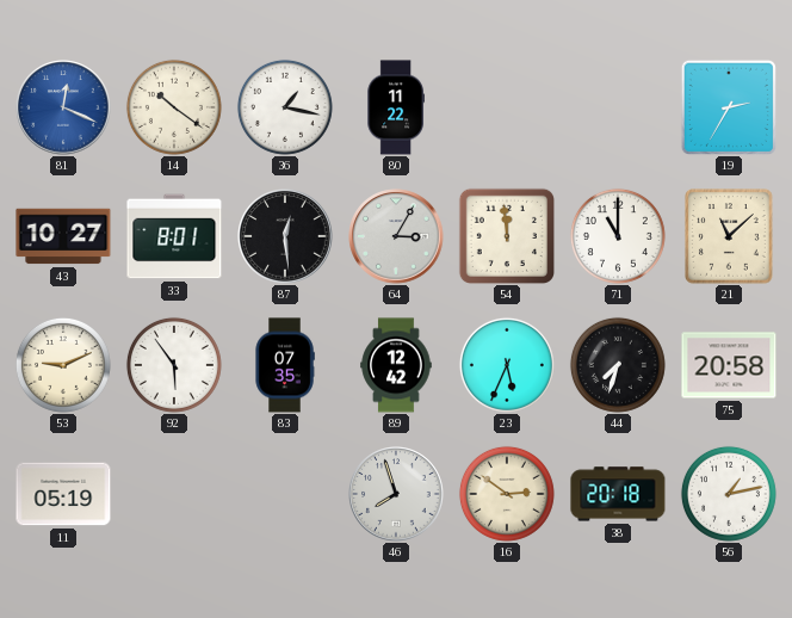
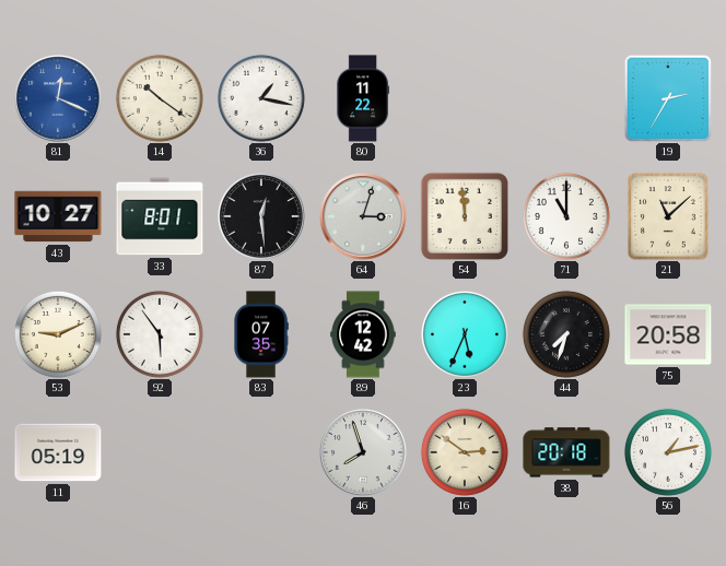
64: 3:05 -> 3:03 (363, 216)
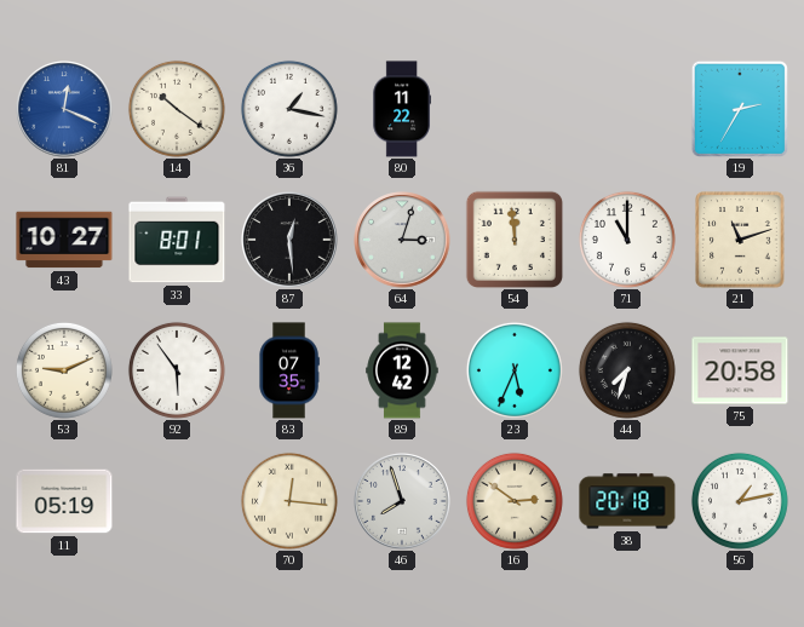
21: 11:08 -> 11:12 (741, 240)
70: none -> 12:16 (289, 501)
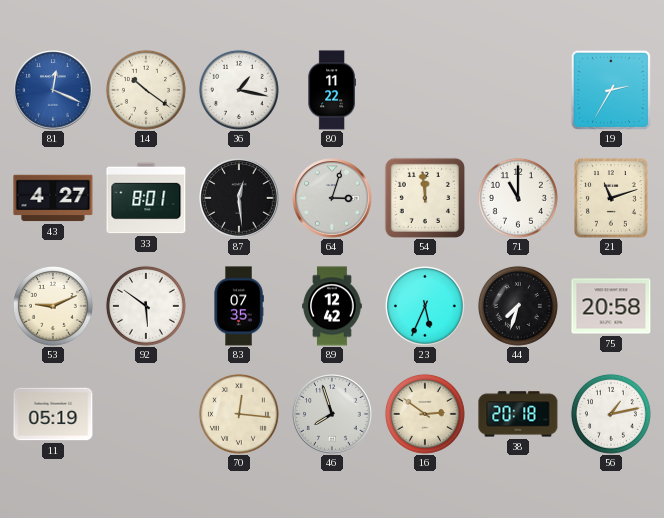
43: 10:27 -> 4:27 (53, 198)
92: 5:54 -> 5:51 (146, 306)
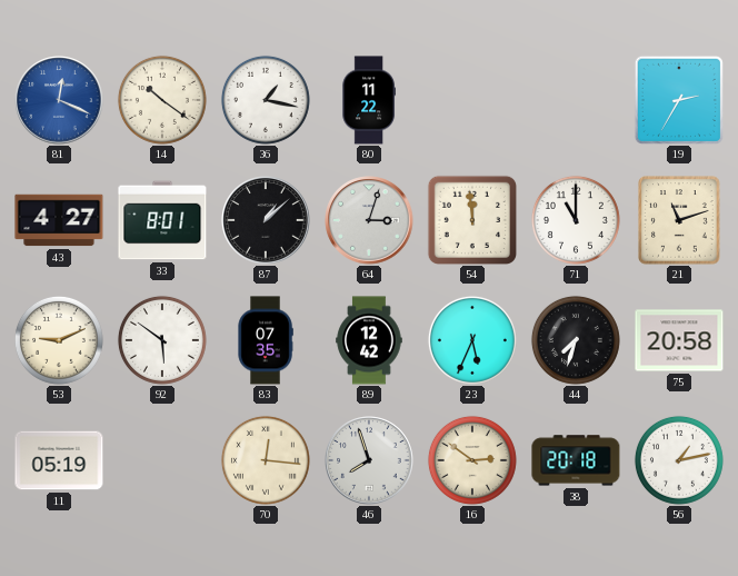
87: 12:29 -> 1:08 (266, 220)
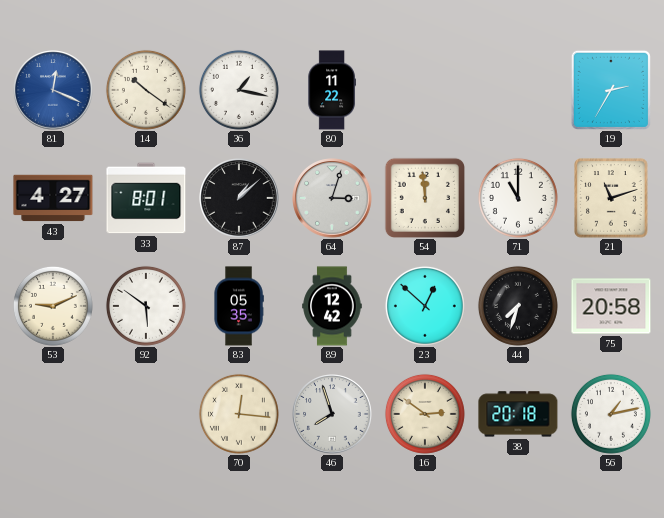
83: 07:35 -> 05:35 (239, 306)
23: 5:34 -> 12:52 (425, 306)
11: 05:19 -> none (59, 460)
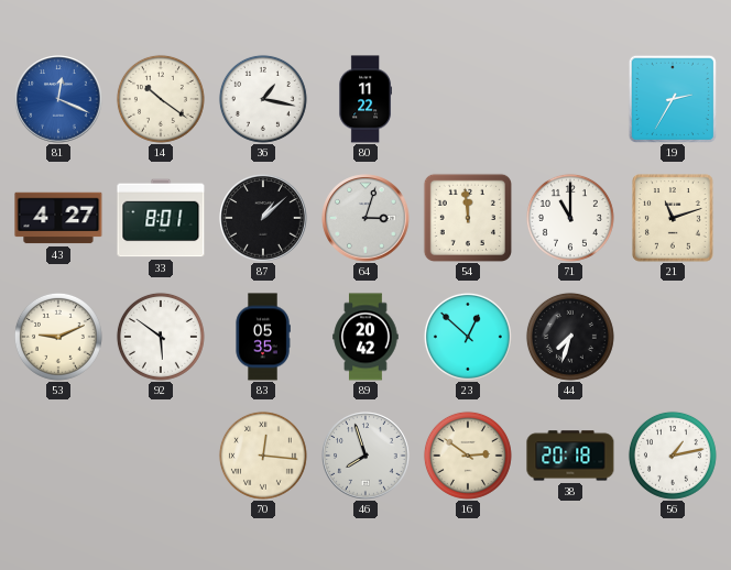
89: 12:42 -> 20:42 (365, 337)
75: 20:58 -> none (611, 306)
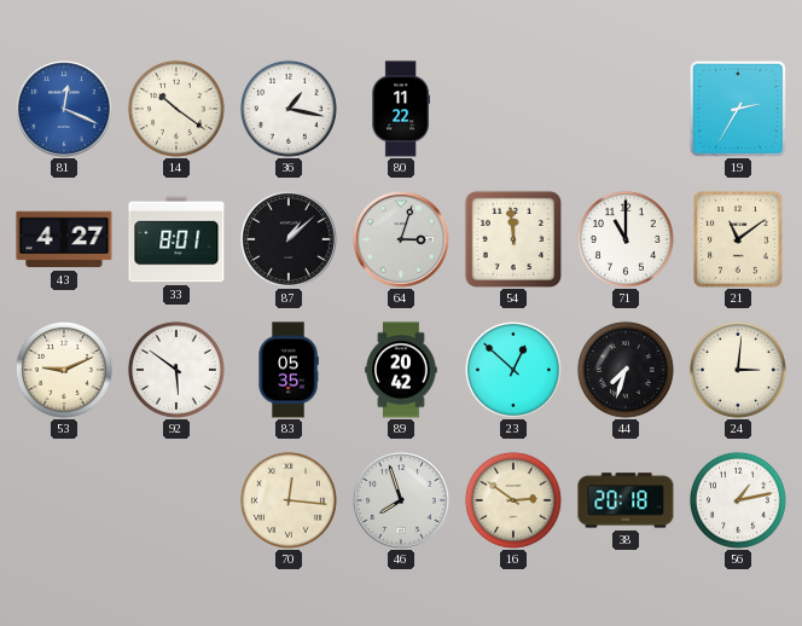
21: 11:12 -> 11:09 (739, 239)
24: none -> 3:01 (738, 370)
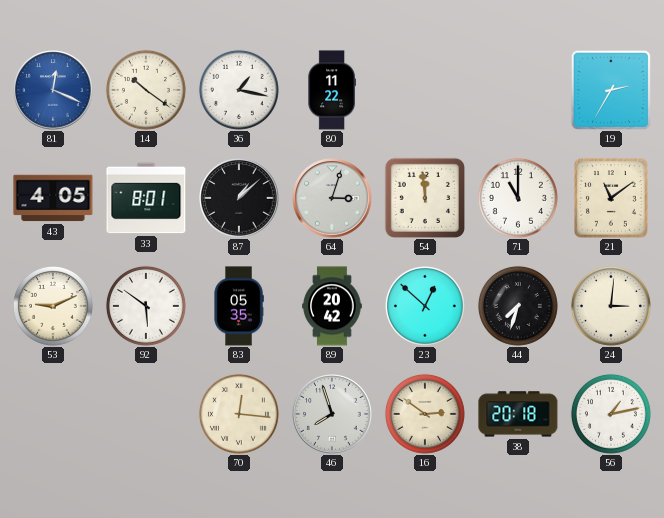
43: 4:27 -> 4:05 (53, 198)
